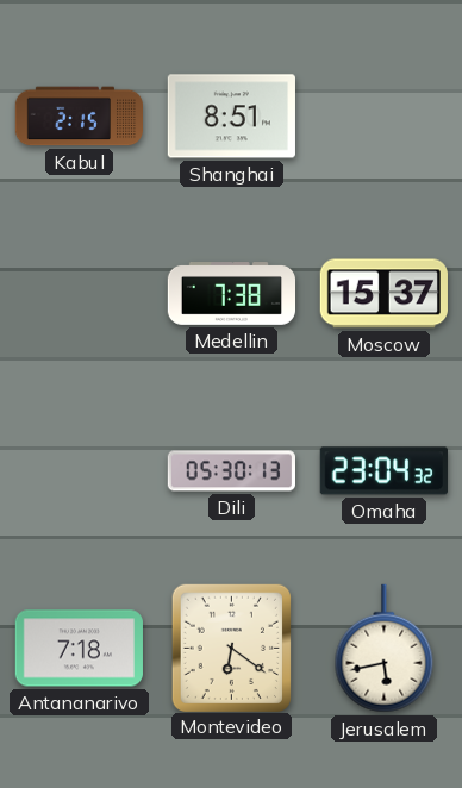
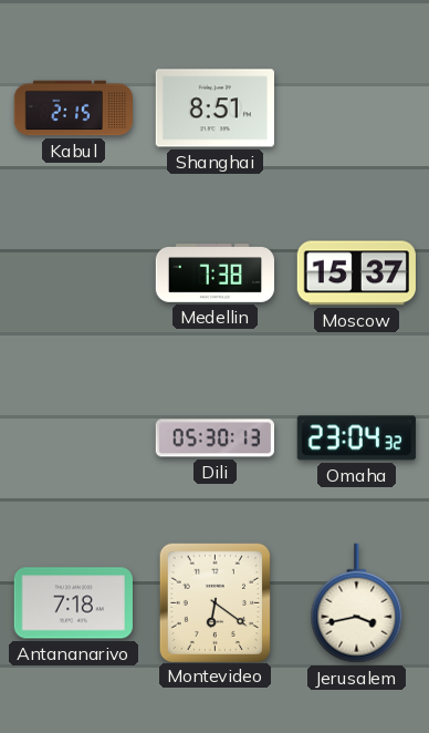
Jerusalem: 5:43 -> 3:43 (357, 603)
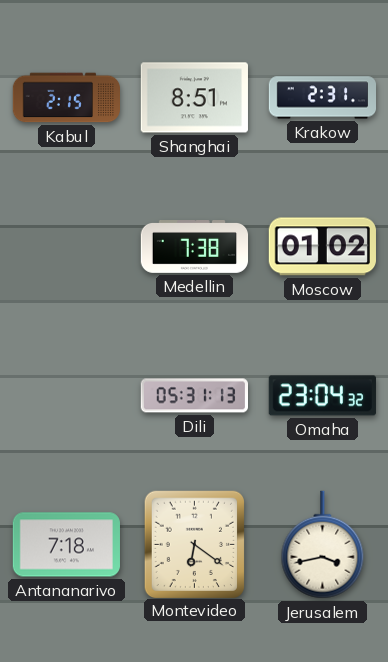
Krakow: none -> 2:31 (323, 98)
Moscow: 15:37 -> 01:02 (322, 247)
Dili: 05:30 -> 05:31 (194, 396)
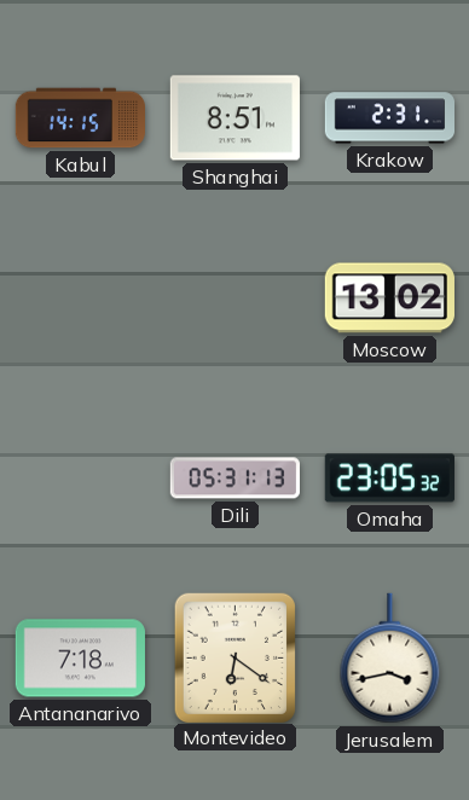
Kabul: 2:15 -> 14:15 (80, 118)
Medellin: 7:38 -> none (195, 247)
Moscow: 01:02 -> 13:02 (389, 298)
Omaha: 23:04 -> 23:05 (389, 479)
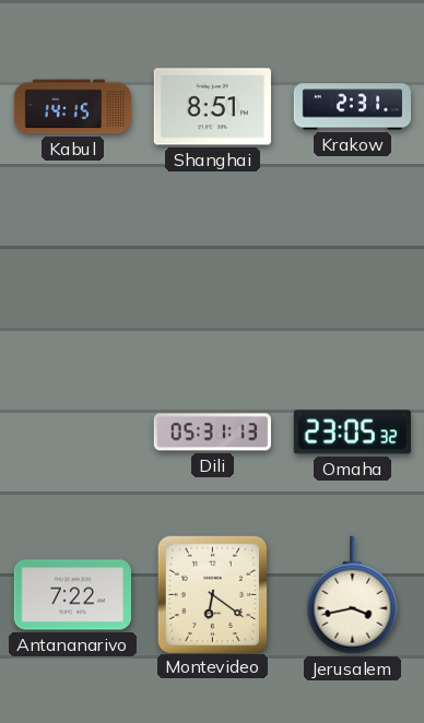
Moscow: 13:02 -> none (389, 298)
Antananarivo: 7:18 -> 7:22 (72, 595)
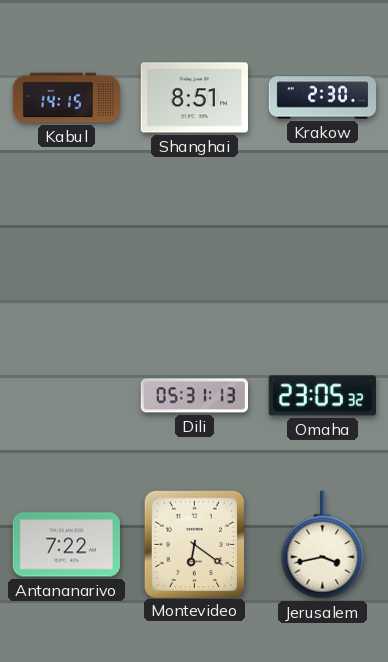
Krakow: 2:31 -> 2:30 (323, 98)
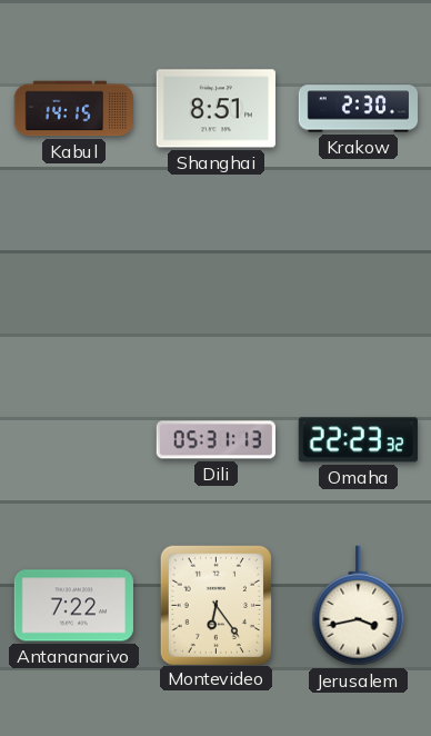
Omaha: 23:05 -> 22:23 (358, 440)
Montevideo: 6:21 -> 6:24 (215, 605)
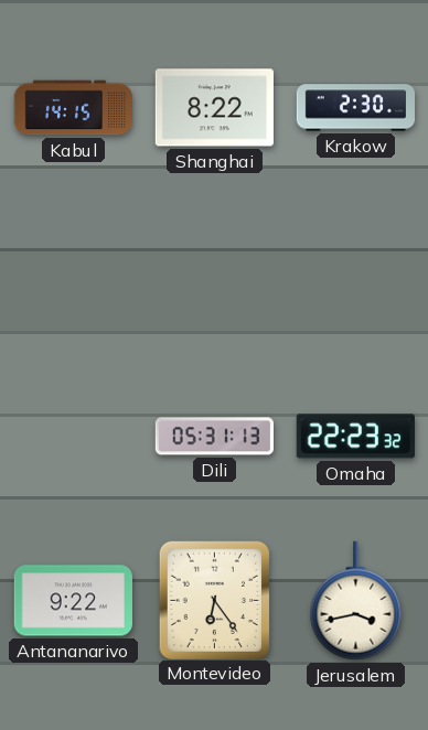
Shanghai: 8:51 -> 8:22 (214, 108)
Antananarivo: 7:22 -> 9:22 (73, 601)
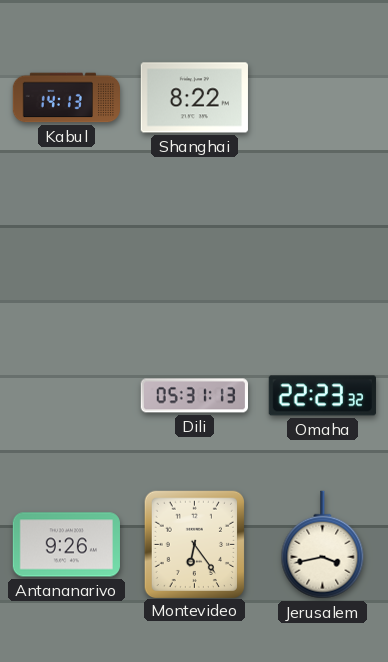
Kabul: 14:15 -> 14:13 (66, 98)
Krakow: 2:30 -> none (356, 108)
Antananarivo: 9:22 -> 9:26 (66, 545)
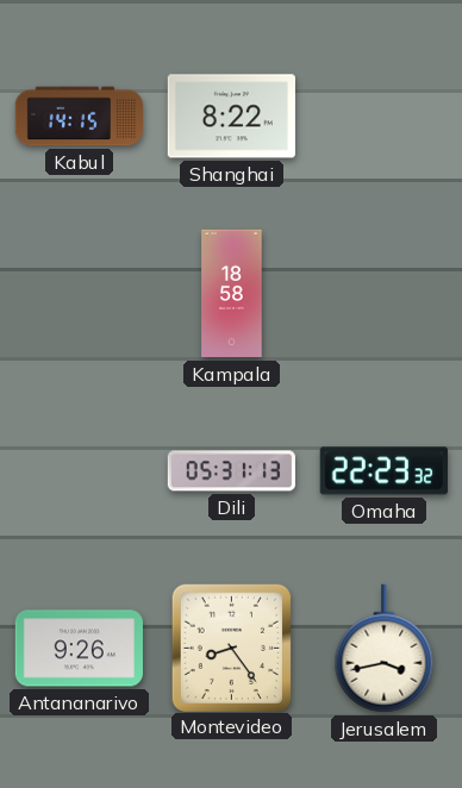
Kabul: 14:13 -> 14:15 (79, 117)
Kampala: none -> 18:58 (232, 294)
Montevideo: 6:24 -> 8:24 (231, 648)
